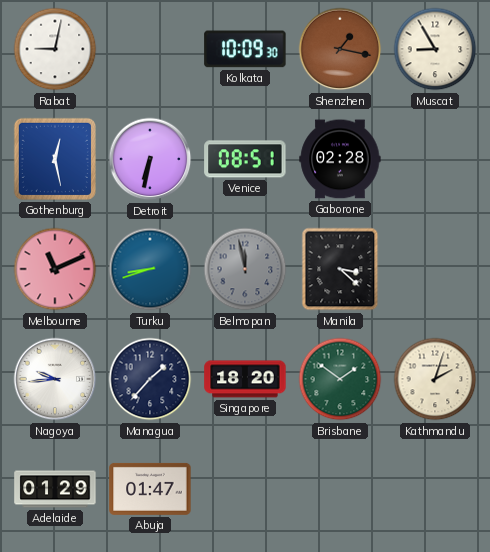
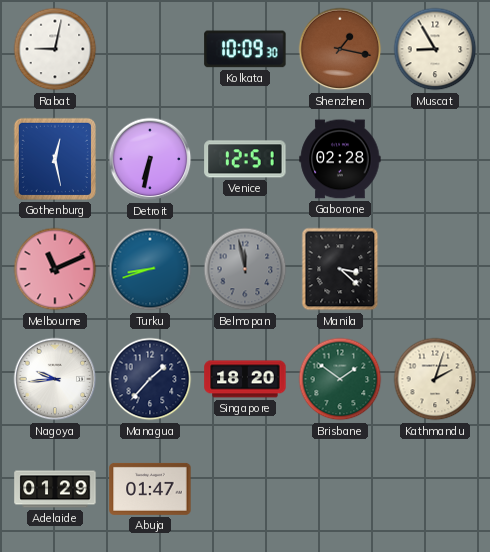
Venice: 08:51 -> 12:51 (245, 159)
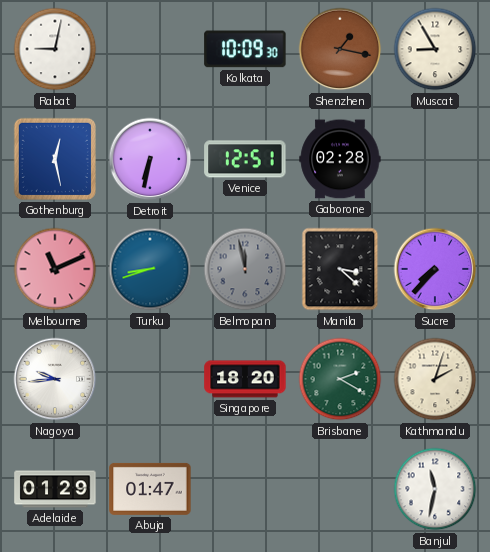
Sucre: none -> 7:37 (435, 269)
Managua: 1:37 -> none (150, 379)
Brisbane: 1:51 -> 2:20 (340, 379)
Banjul: none -> 11:32 (435, 489)
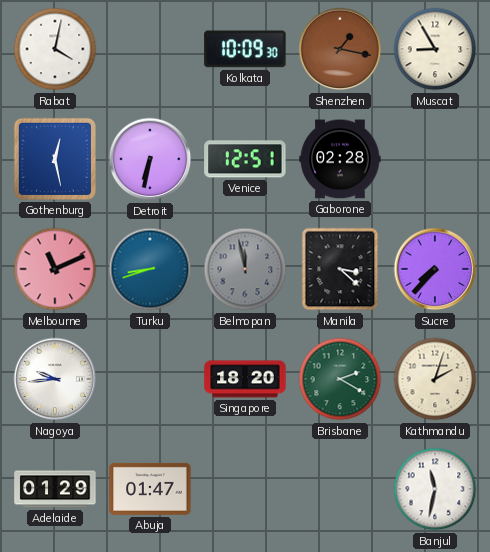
Rabat: 9:02 -> 4:02 (55, 49)
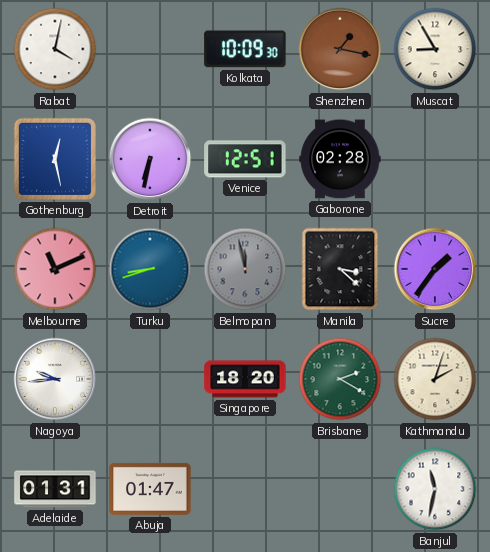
Sucre: 7:37 -> 1:36 (435, 269)
Adelaide: 01:29 -> 01:31 (55, 489)
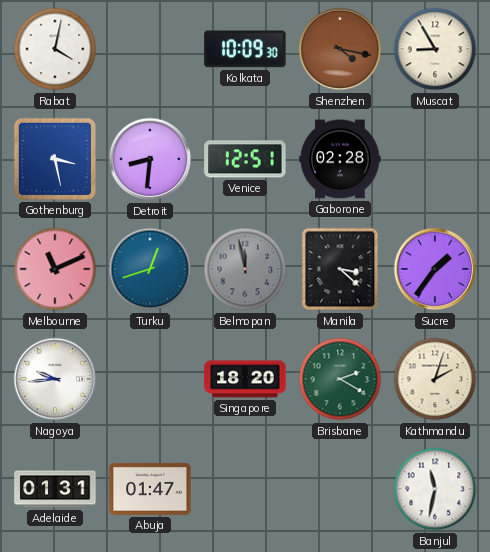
Shenzhen: 1:17 -> 4:17 (340, 49)
Gothenburg: 12:28 -> 3:28 (55, 159)
Detroit: 6:32 -> 8:31 (150, 159)
Turku: 8:42 -> 12:42 (150, 269)
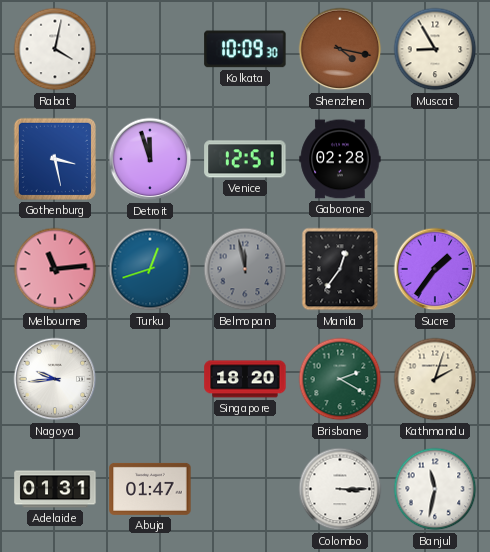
Detroit: 8:31 -> 11:57 (150, 159)
Melbourne: 11:11 -> 11:14 (55, 269)
Manila: 3:22 -> 12:36 (340, 269)
Colombo: none -> 3:15 (340, 489)
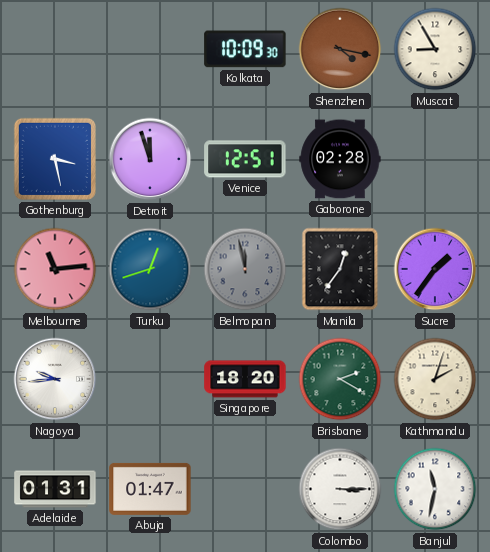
Rabat: 4:02 -> none (55, 49)
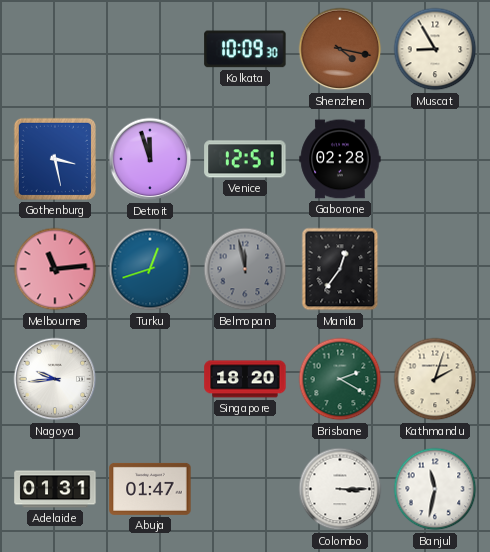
Sucre: 1:36 -> none (435, 269)
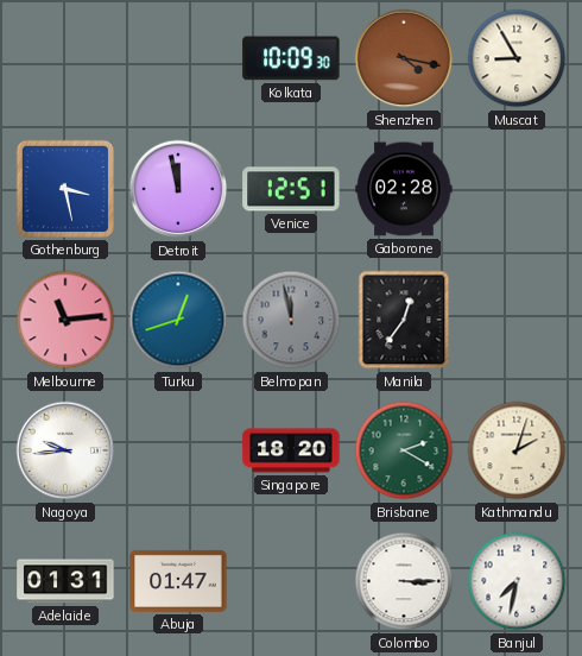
Detroit: 11:57 -> 11:58 (178, 189)
Banjul: 11:32 -> 7:32 (517, 581)
